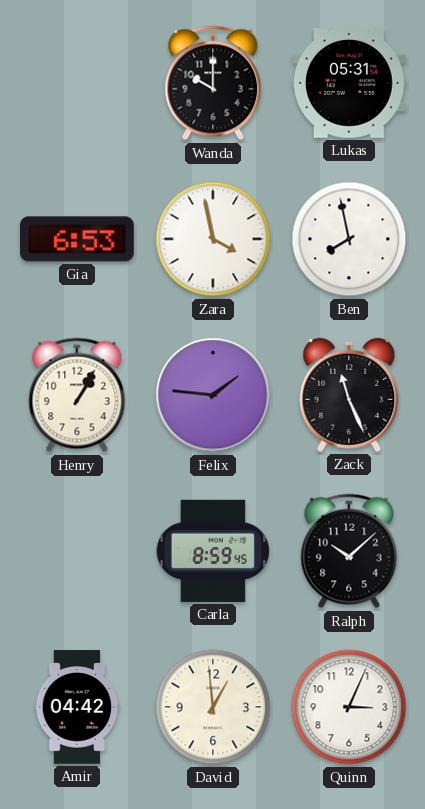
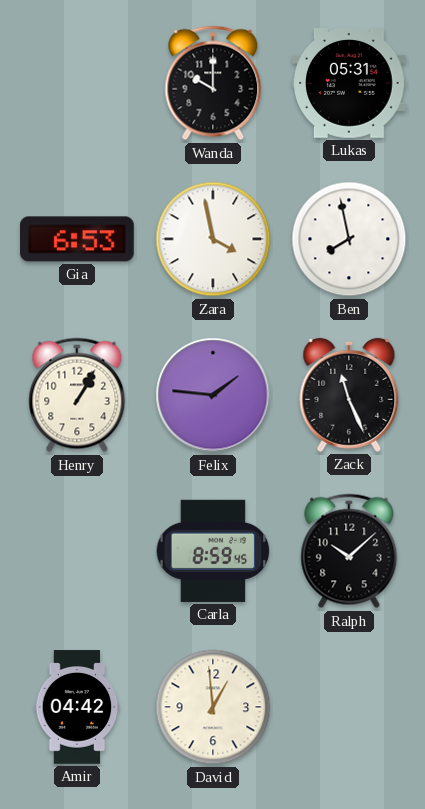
Quinn: 3:04 -> none (349, 707)
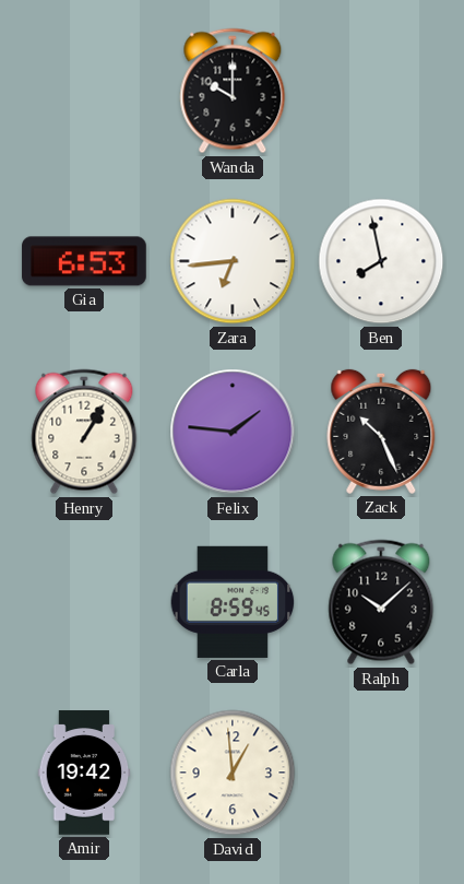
Lukas: 05:31 -> none (349, 84)
Zara: 3:58 -> 6:44 (233, 261)
Zack: 11:26 -> 10:26 (381, 432)
Amir: 04:42 -> 19:42 (84, 773)
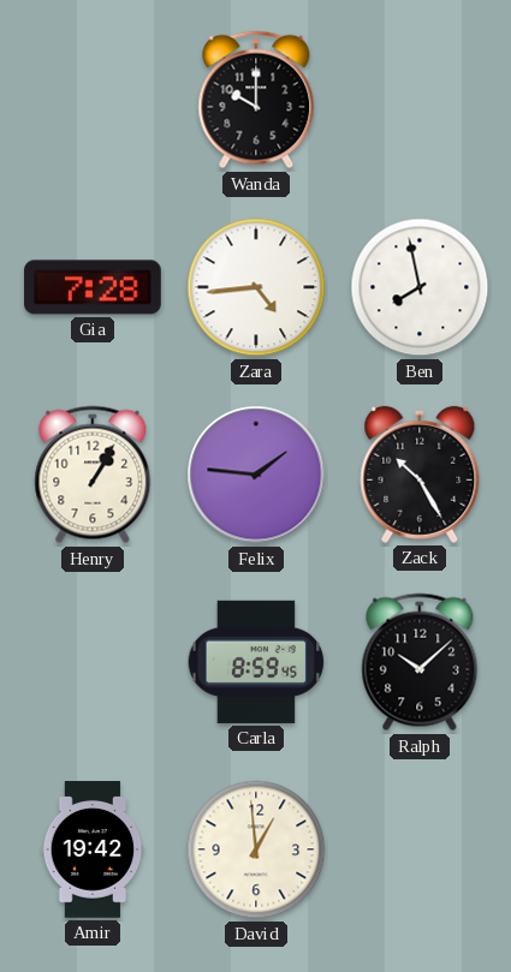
Gia: 6:53 -> 7:28 (93, 287)
Zara: 6:44 -> 4:44 (256, 287)
Zack: 10:26 -> 10:25 (420, 475)
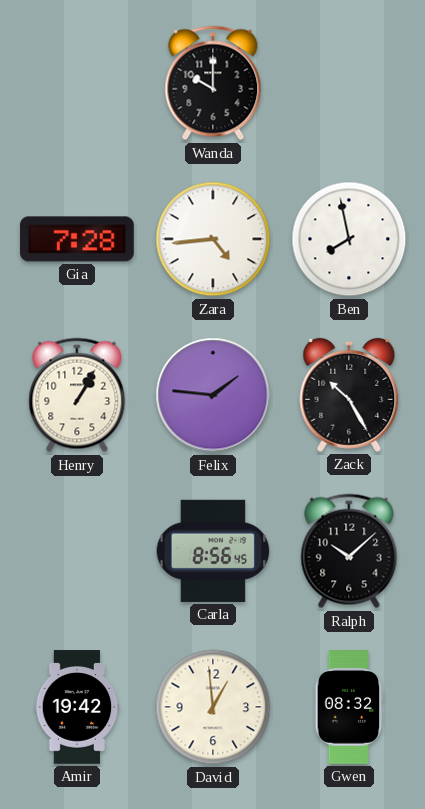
Carla: 8:59 -> 8:56 (213, 551)
Gwen: none -> 08:32 (349, 707)
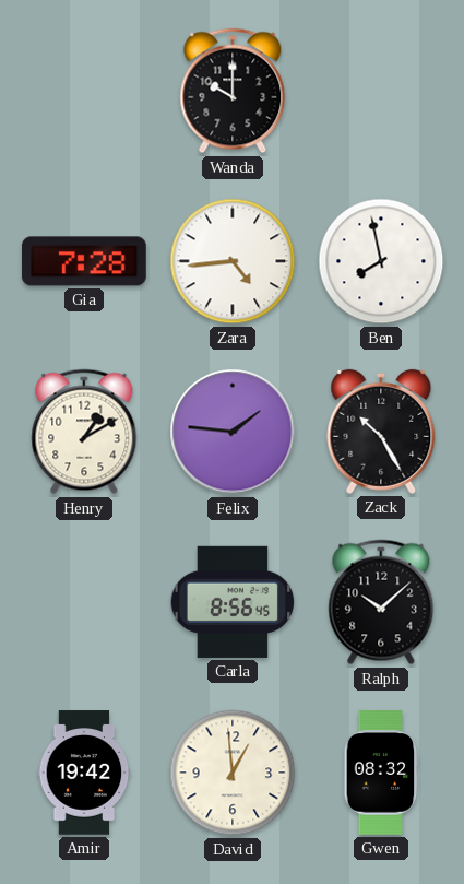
Henry: 1:05 -> 1:10 (84, 432)
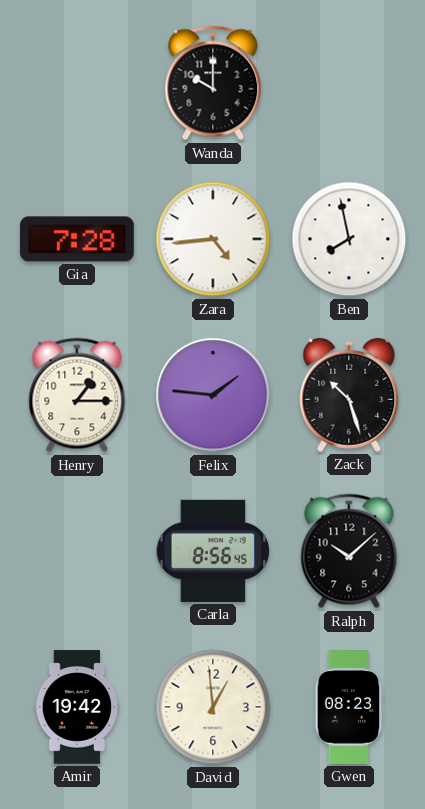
Henry: 1:10 -> 1:15 (77, 395)
Zack: 10:25 -> 10:27 (349, 395)
Gwen: 08:32 -> 08:23 (349, 707)
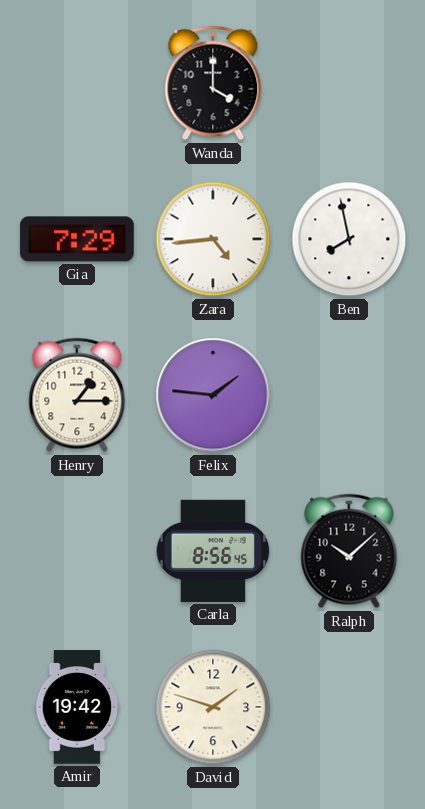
Wanda: 10:00 -> 4:00 (213, 83)
Gia: 7:28 -> 7:29 (77, 239)
Zack: 10:27 -> none (349, 395)
David: 12:59 -> 1:48 (213, 707)
Gwen: 08:23 -> none (349, 707)
